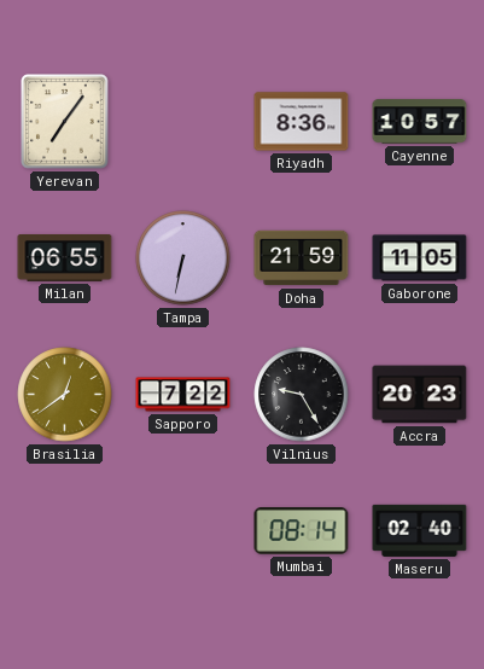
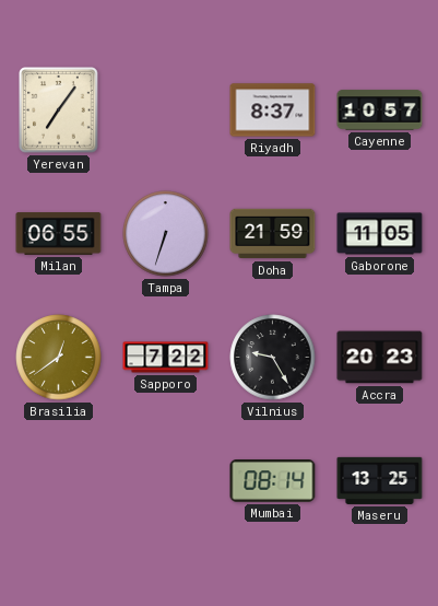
Riyadh: 8:36 -> 8:37 (273, 110)
Tampa: 6:32 -> 6:33 (166, 234)
Maseru: 02:40 -> 13:25 (380, 480)
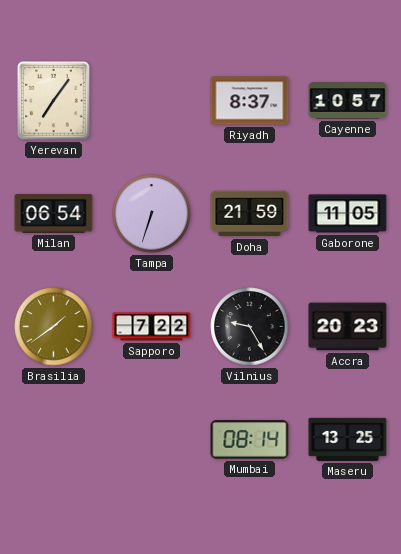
Milan: 06:55 -> 06:54 (54, 214)
Brasilia: 12:39 -> 1:39 (54, 327)
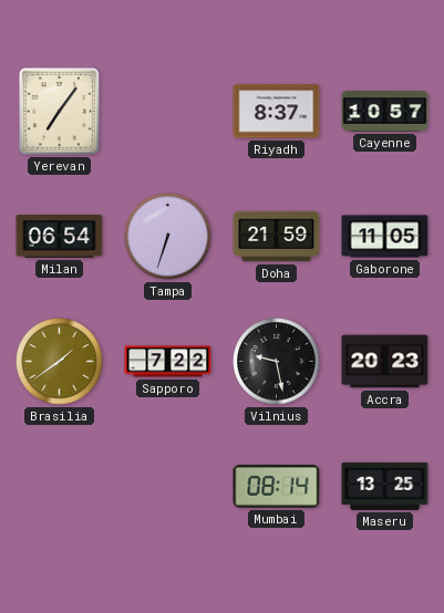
Vilnius: 9:25 -> 9:28 (277, 362)
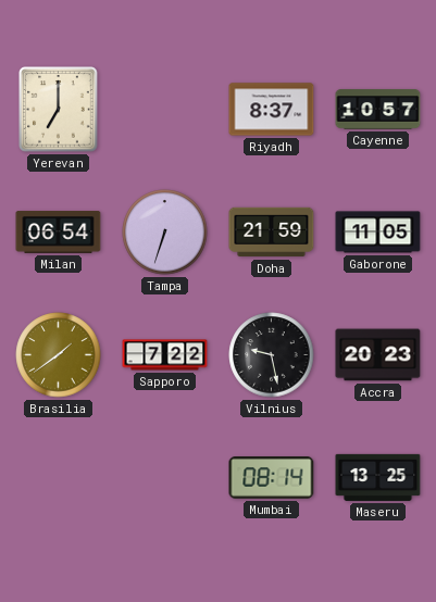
Yerevan: 7:06 -> 7:00 (59, 110)
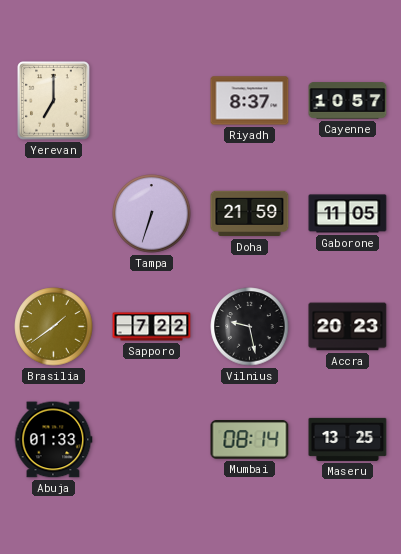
Milan: 06:54 -> none (59, 233)
Abuja: none -> 01:33 (53, 440)
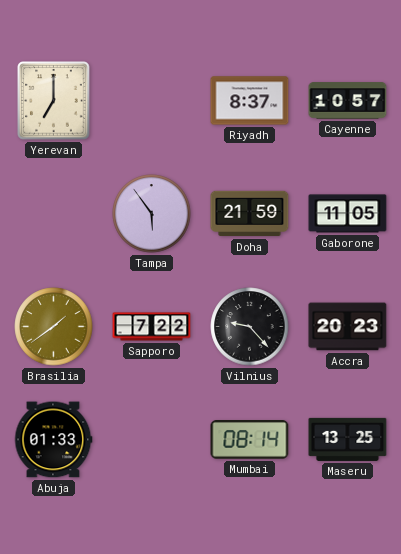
Tampa: 6:33 -> 5:54 (152, 214)
Vilnius: 9:28 -> 9:23 (250, 327)
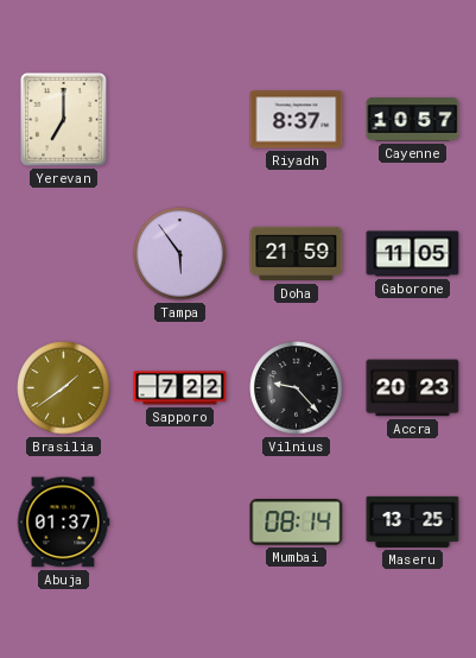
Abuja: 01:33 -> 01:37 (63, 523)
